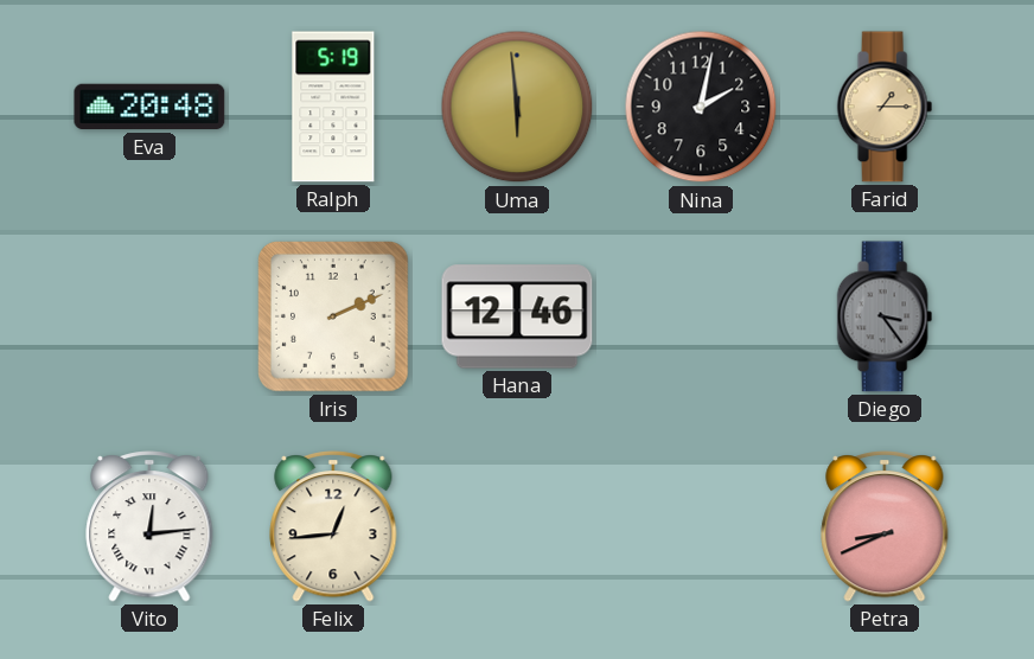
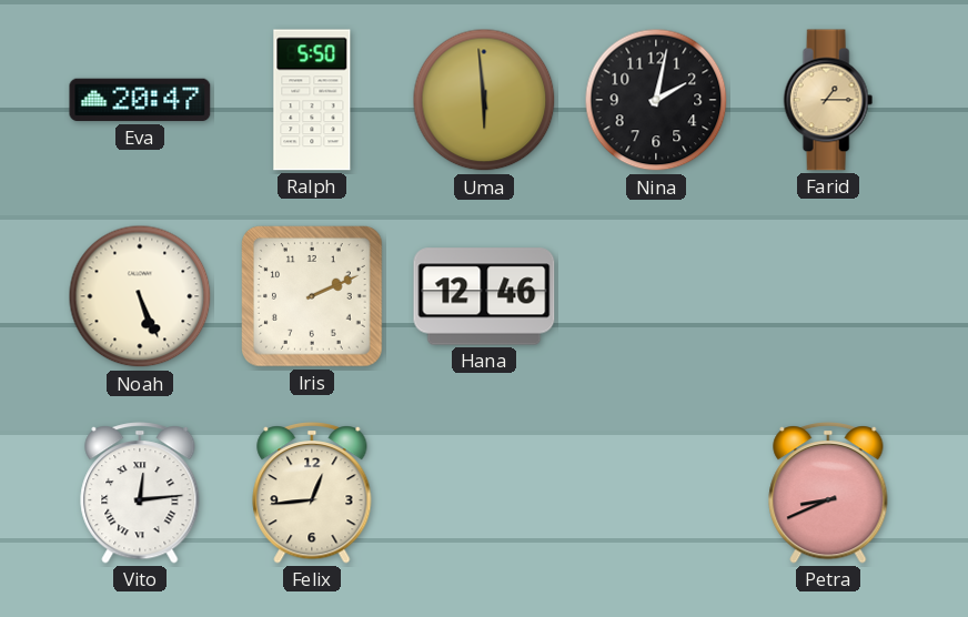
Eva: 20:48 -> 20:47 (140, 100)
Ralph: 5:19 -> 5:50 (312, 100)
Noah: none -> 5:26 (140, 296)
Diego: 3:24 -> none (885, 316)
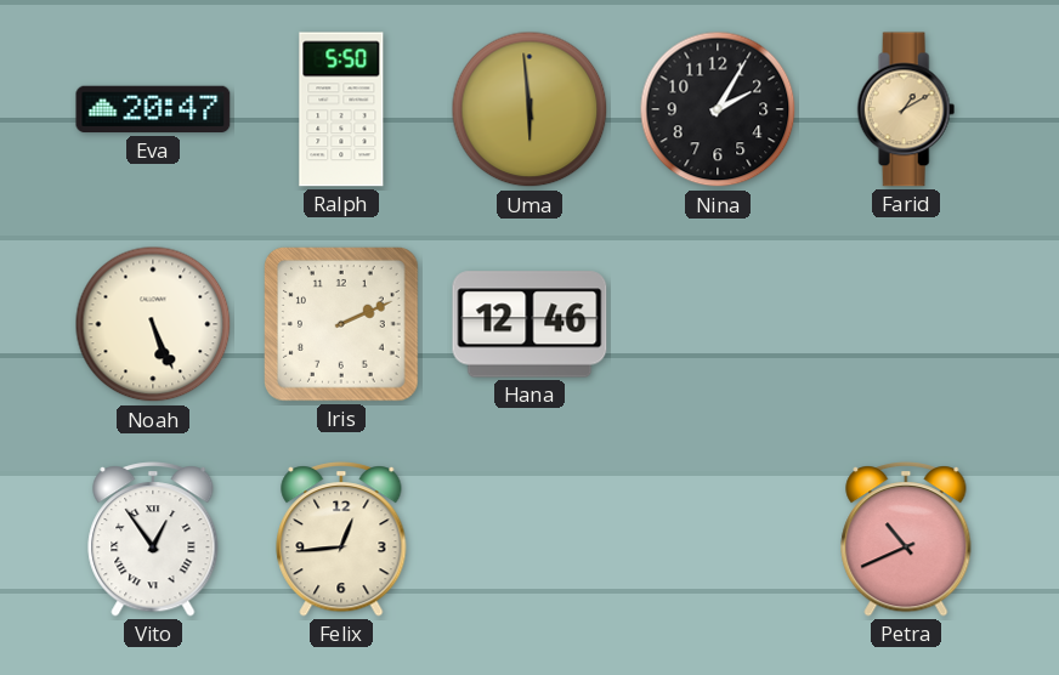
Nina: 2:02 -> 2:05 (718, 109)
Farid: 1:15 -> 1:10 (906, 109)
Vito: 12:14 -> 12:54 (153, 539)
Petra: 8:41 -> 10:41 (906, 539)
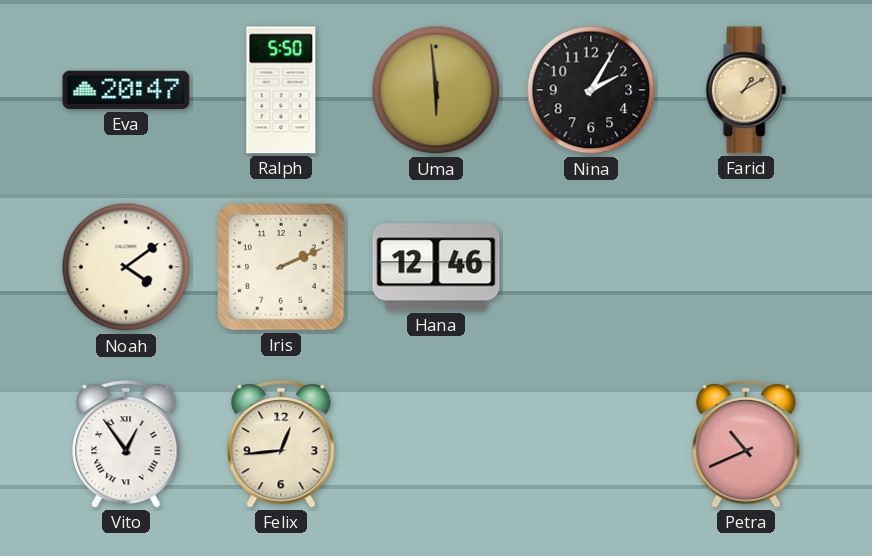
Noah: 5:26 -> 4:09 (126, 267)
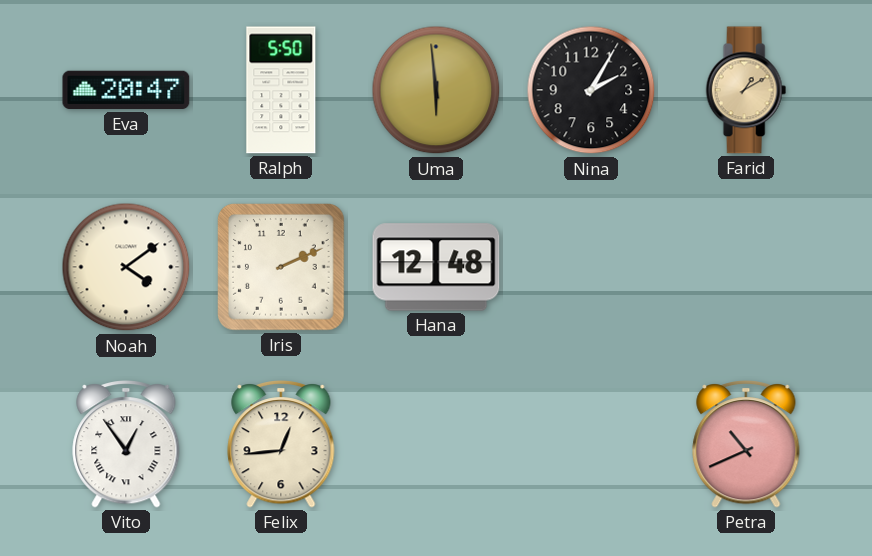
Hana: 12:46 -> 12:48 (436, 267)
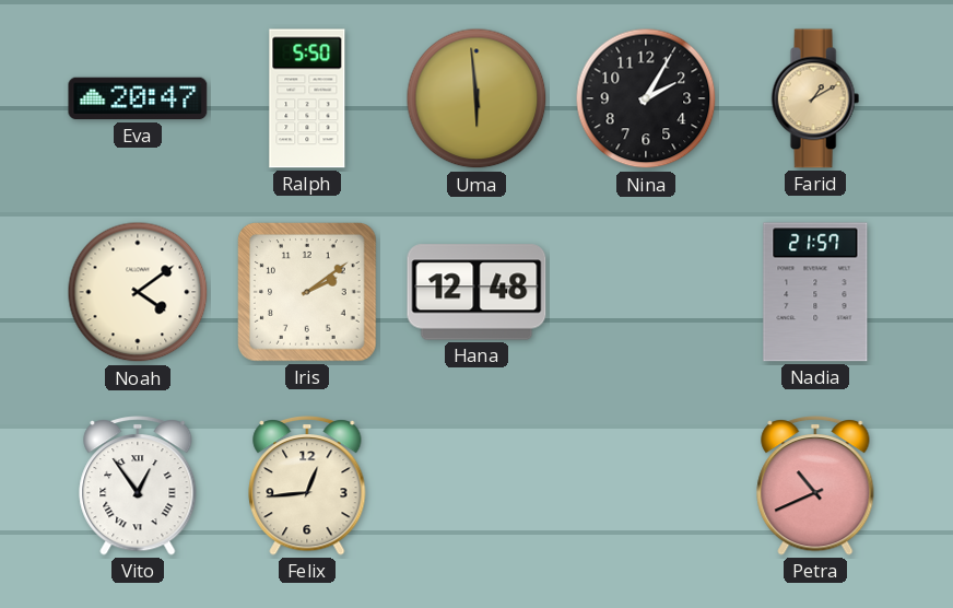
Iris: 2:11 -> 2:09 (308, 293)
Nadia: none -> 21:57 (815, 292)
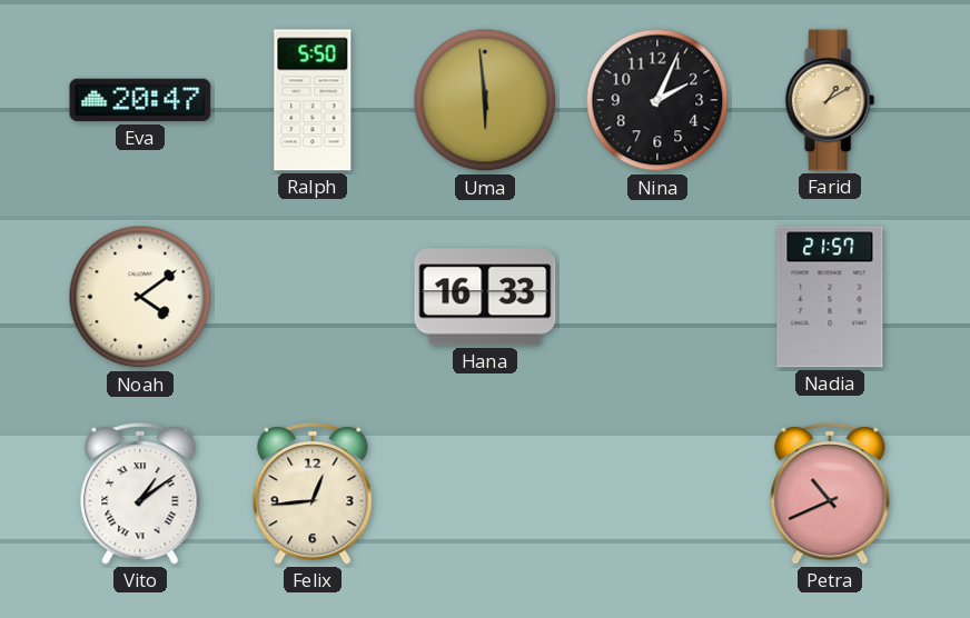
Nina: 2:05 -> 2:04 (657, 100)
Iris: 2:09 -> none (308, 293)
Hana: 12:48 -> 16:33 (485, 297)
Vito: 12:54 -> 1:09 (140, 494)
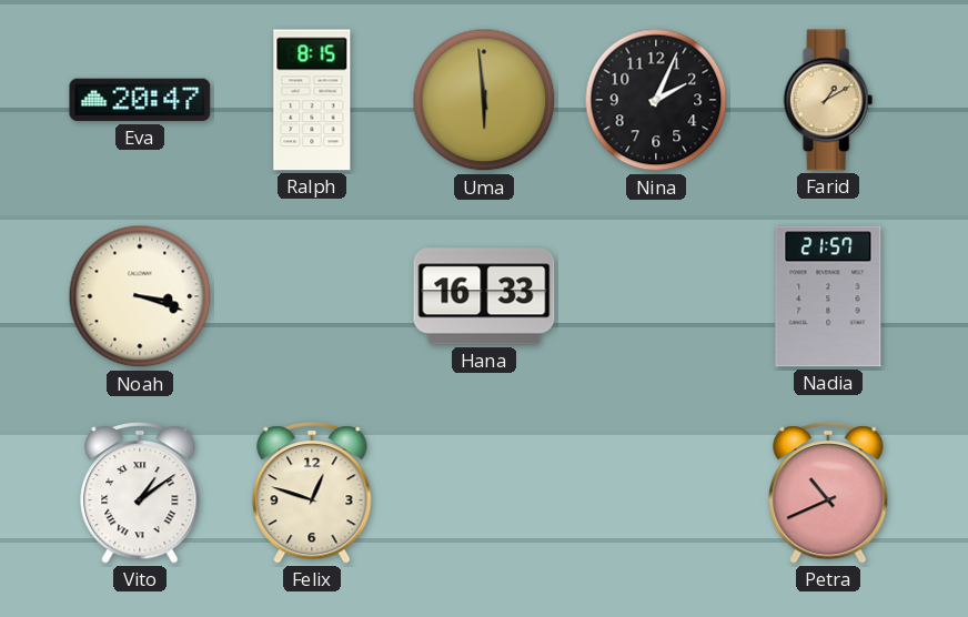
Ralph: 5:50 -> 8:15 (312, 100)
Noah: 4:09 -> 3:18 (140, 296)
Felix: 12:44 -> 12:48 (312, 493)
